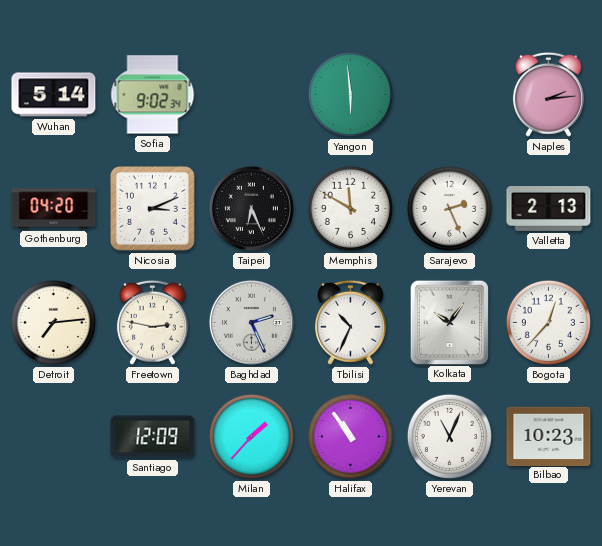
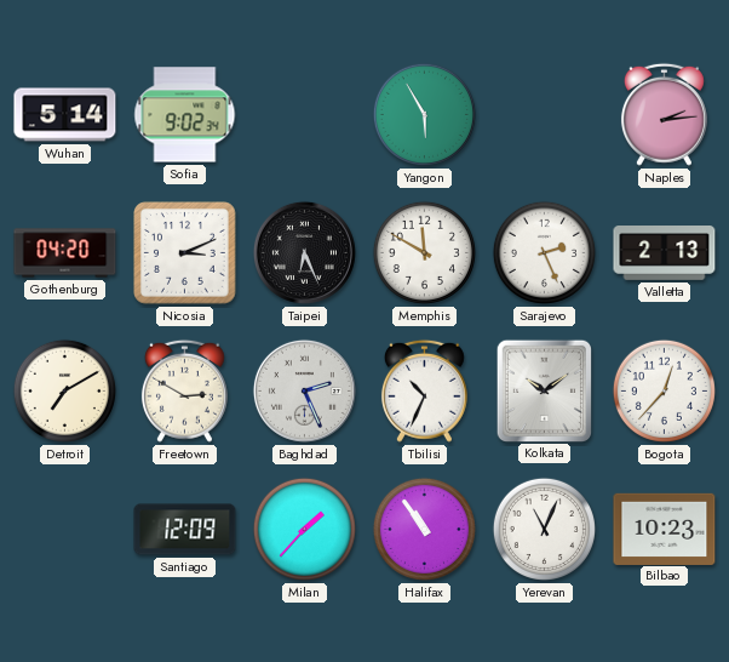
Yangon: 5:59 -> 5:55 (424, 114)
Detroit: 7:14 -> 7:10 (64, 390)
Freetown: 2:47 -> 2:50 (184, 390)
Kolkata: 10:06 -> 10:09 (544, 390)
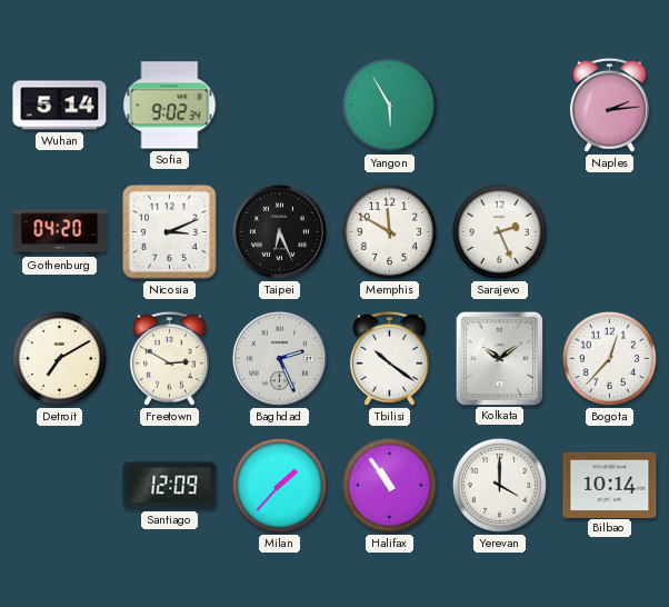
Valletta: 2:13 -> none (665, 253)
Tbilisi: 10:34 -> 10:21 (389, 358)
Yerevan: 11:04 -> 4:00 (499, 485)
Bilbao: 10:23 -> 10:14 (610, 485)
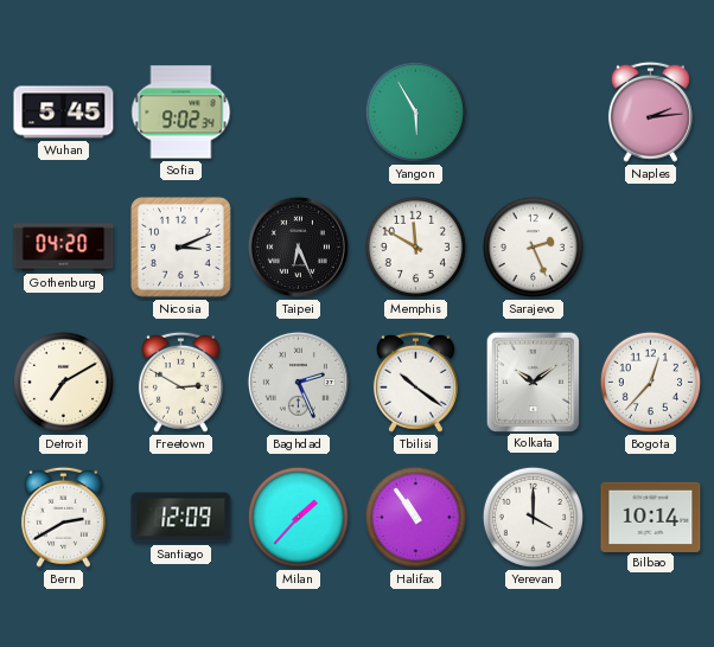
Wuhan: 5:14 -> 5:45 (64, 113)
Bern: none -> 2:40 (63, 517)
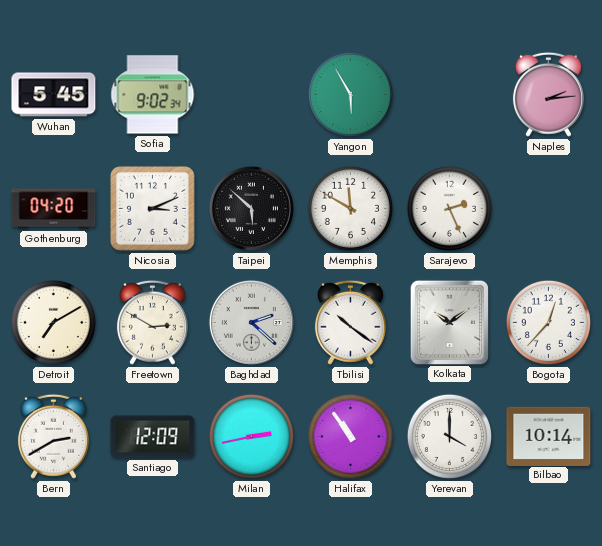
Taipei: 6:26 -> 5:52 (251, 208)
Baghdad: 2:26 -> 2:22 (251, 322)
Milan: 1:37 -> 2:43 (251, 436)
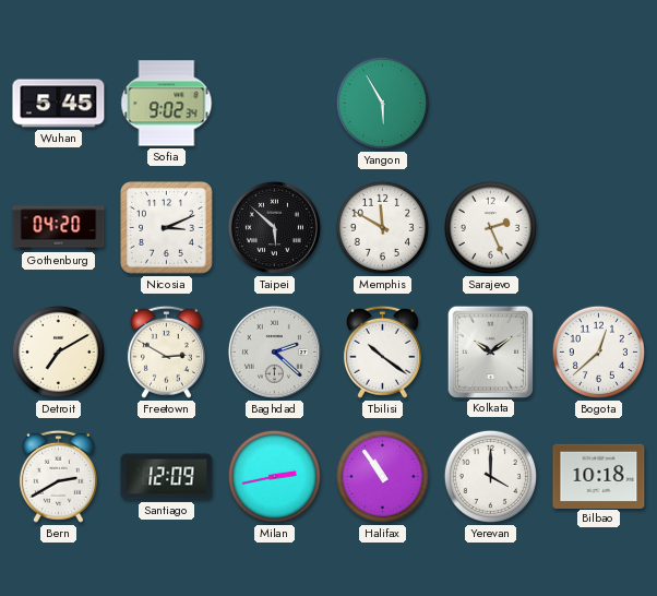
Naples: 2:14 -> none (548, 94)
Bogota: 12:37 -> 12:38 (598, 351)
Bilbao: 10:14 -> 10:18 (599, 476)
